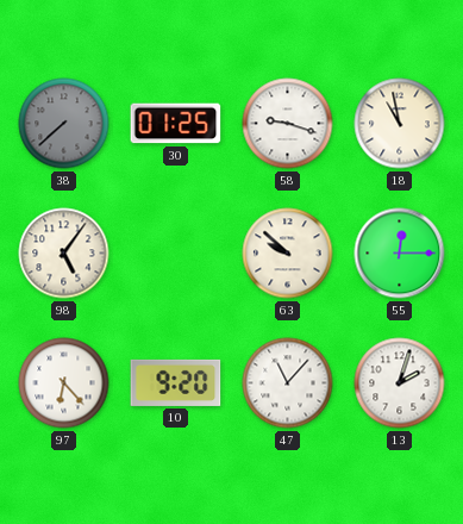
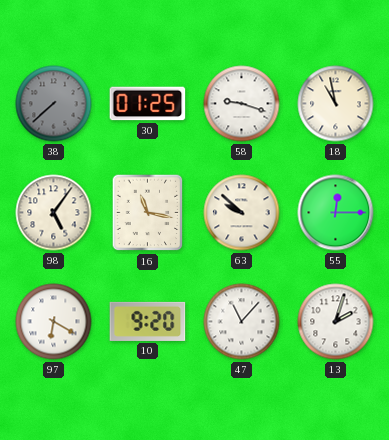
16: none -> 11:17 (148, 213)
97: 6:23 -> 6:20 (54, 322)
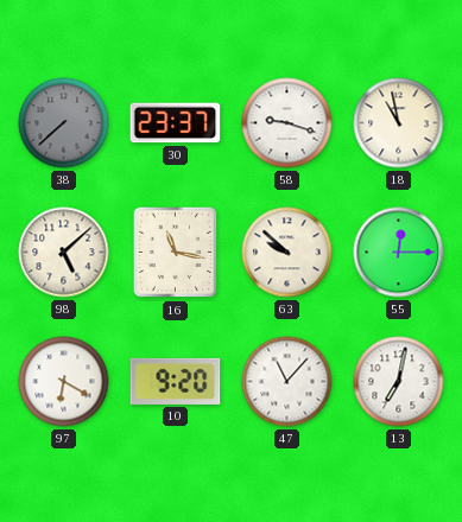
30: 01:25 -> 23:37 (176, 123)
98: 5:06 -> 5:08 (64, 253)
13: 2:03 -> 7:02 (399, 382)
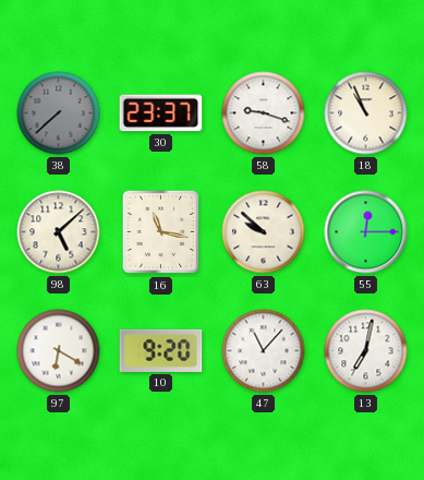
18: 10:58 -> 10:56 (366, 113)
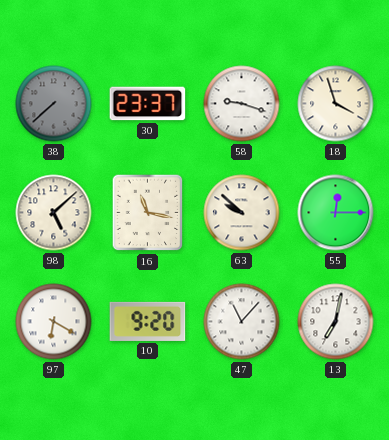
18: 10:56 -> 3:57 (336, 104)
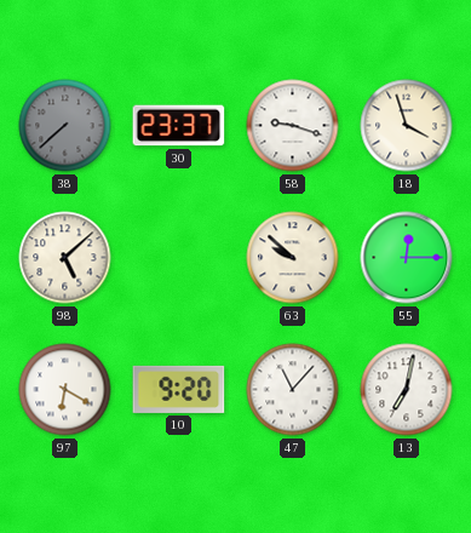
16: 11:17 -> none (148, 213)
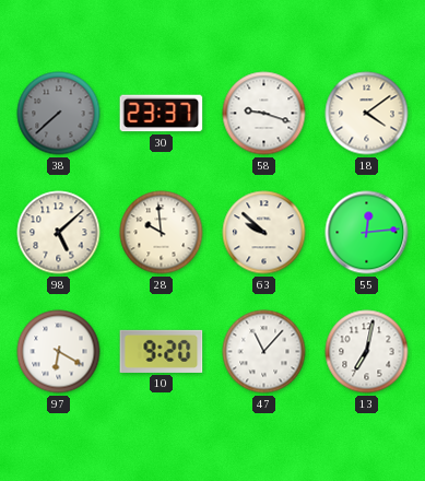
18: 3:57 -> 4:09 (367, 114)
28: none -> 9:59 (162, 233)
55: 12:15 -> 12:14 (367, 233)
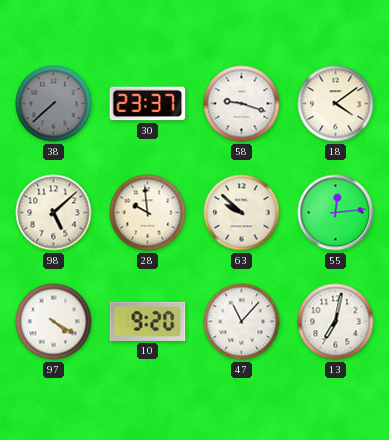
97: 6:20 -> 4:20 (54, 322)
